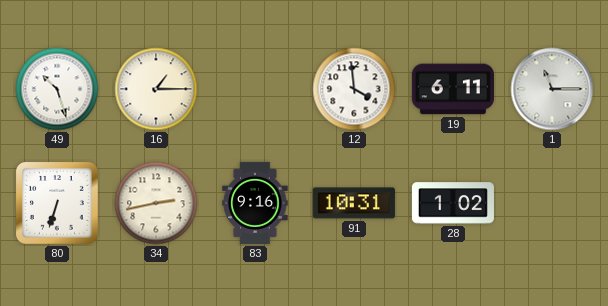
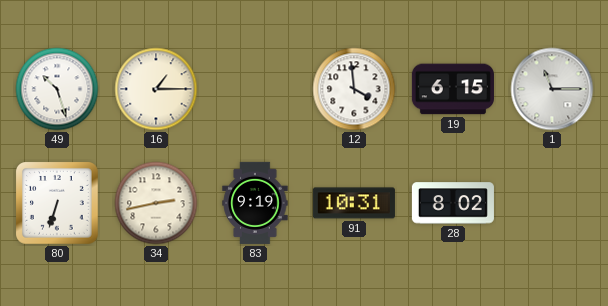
19: 6:11 -> 6:15 (453, 89)
83: 9:16 -> 9:19 (255, 203)
28: 1:02 -> 8:02 (453, 203)
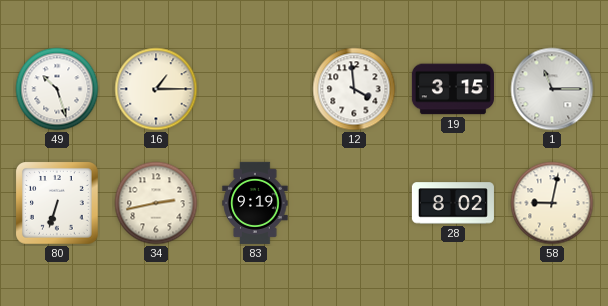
19: 6:15 -> 3:15 (453, 89)
91: 10:31 -> none (354, 203)
58: none -> 9:02 (552, 203)
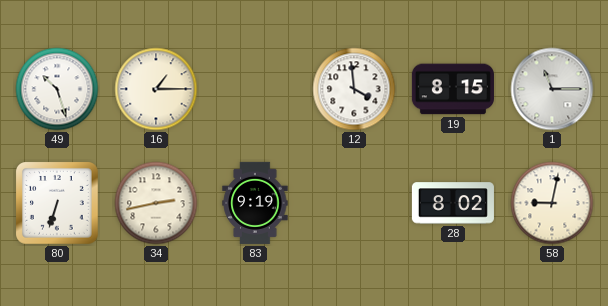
19: 3:15 -> 8:15 (453, 89)
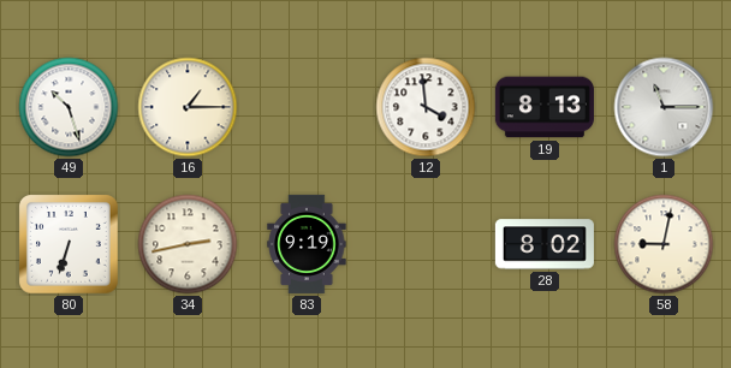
19: 8:15 -> 8:13 (545, 107)
